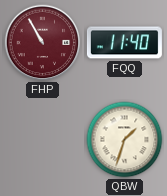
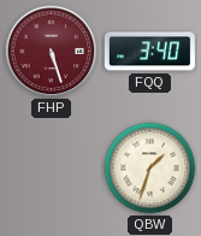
FHP: 10:55 -> 5:27 (52, 52)
FQQ: 11:40 -> 3:40 (149, 52)
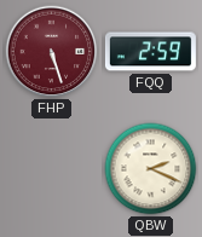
FQQ: 3:40 -> 2:59 (150, 52)
QBW: 1:33 -> 2:19 (151, 169)
